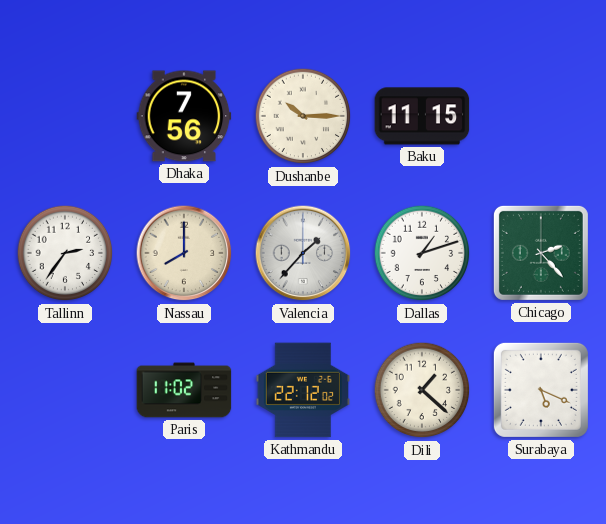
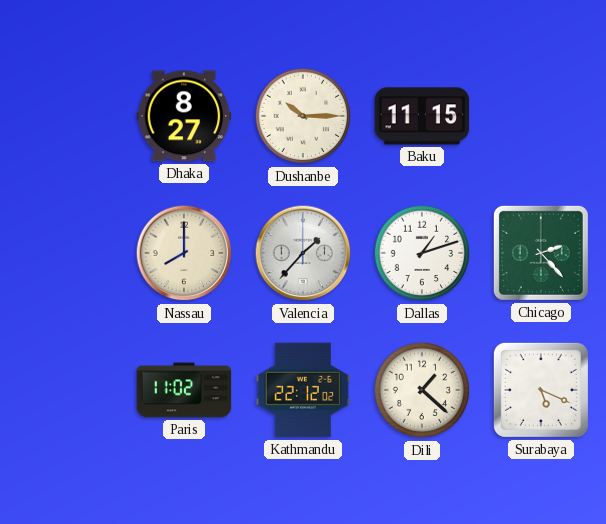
Dhaka: 7:56 -> 8:27 (184, 116)
Tallinn: 2:36 -> none (65, 253)
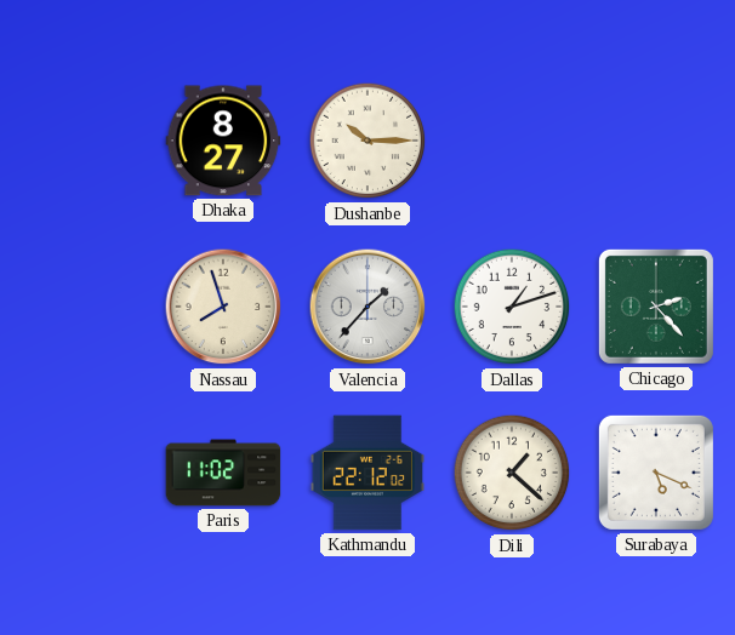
Baku: 11:15 -> none (422, 116)
Nassau: 8:00 -> 7:57 (223, 307)
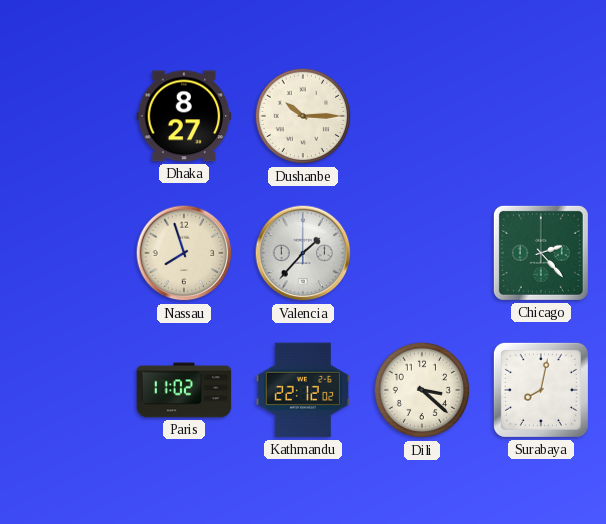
Dallas: 1:12 -> none (512, 307)
Dili: 1:22 -> 3:22 (422, 390)
Surabaya: 5:19 -> 8:02 (541, 390)
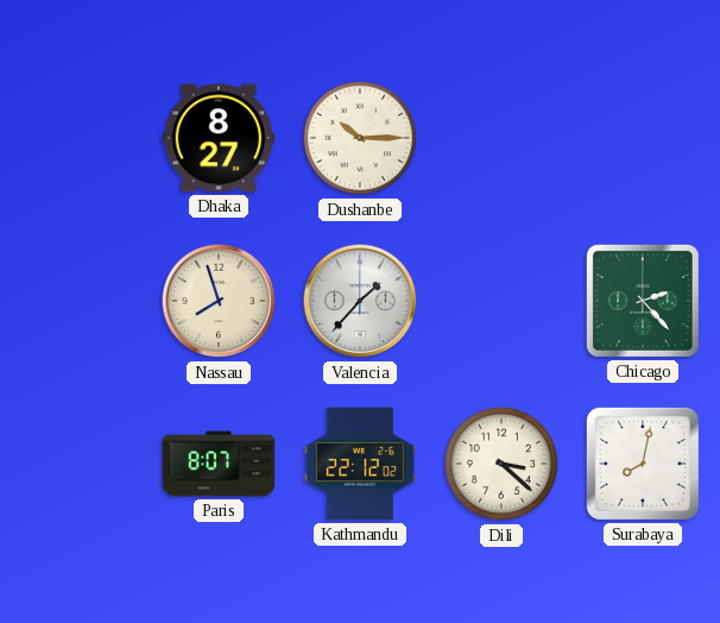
Paris: 11:02 -> 8:07 (219, 464)
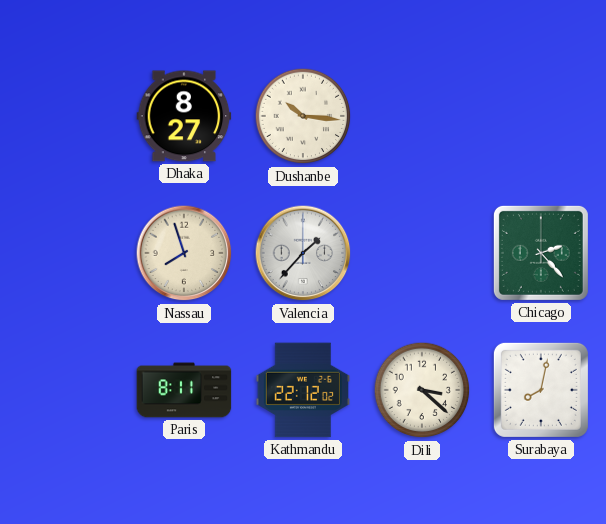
Dushanbe: 10:15 -> 10:16 (303, 116)
Paris: 8:07 -> 8:11 (184, 390)
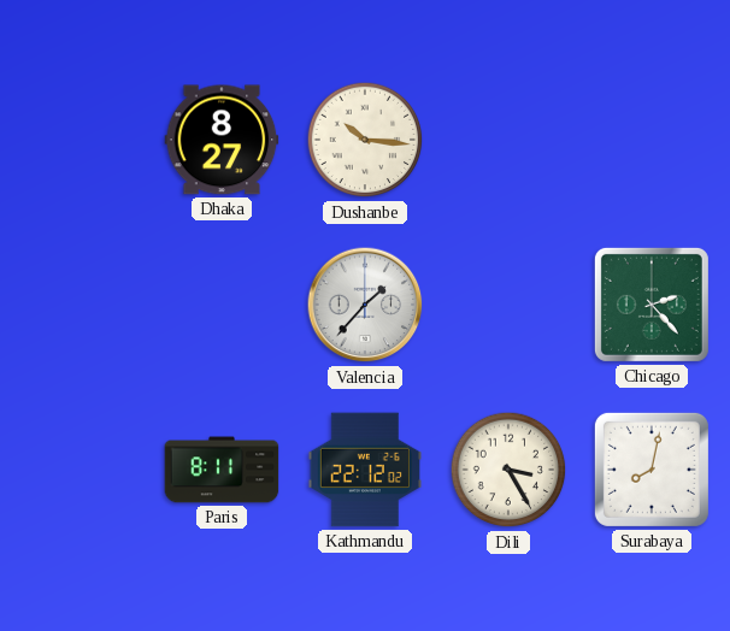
Nassau: 7:57 -> none (184, 253)
Dili: 3:22 -> 3:25 (508, 470)
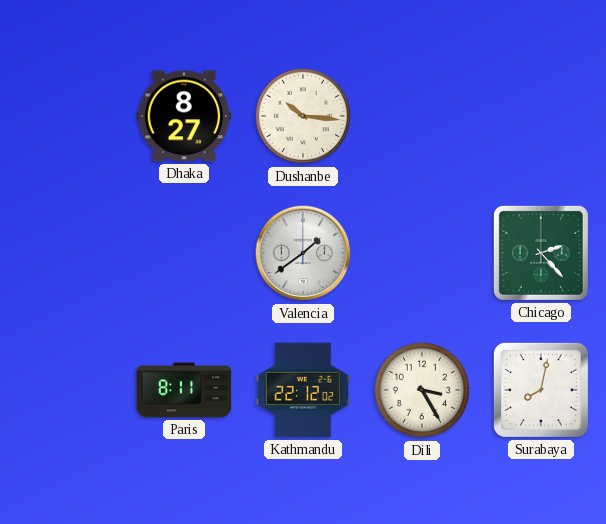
Valencia: 1:37 -> 1:39 (303, 253)
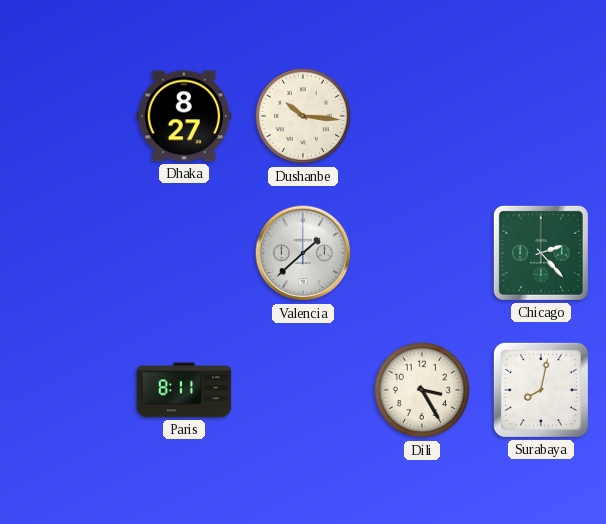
Valencia: 1:39 -> 1:38 (303, 253)
Kathmandu: 22:12 -> none (302, 390)
